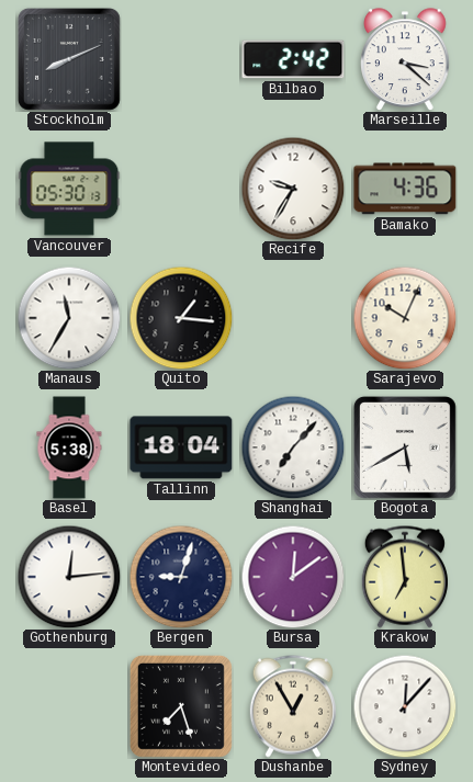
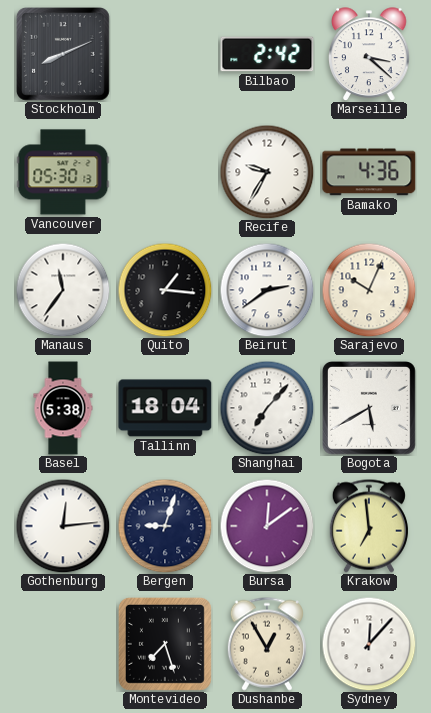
Manaus: 11:35 -> 11:36 (63, 290)
Beirut: none -> 2:39 (267, 290)
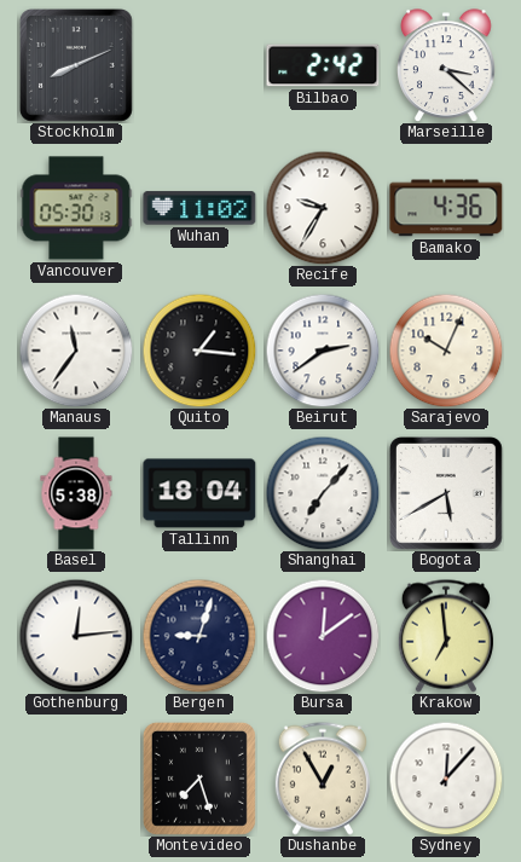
Wuhan: none -> 11:02 (199, 208)
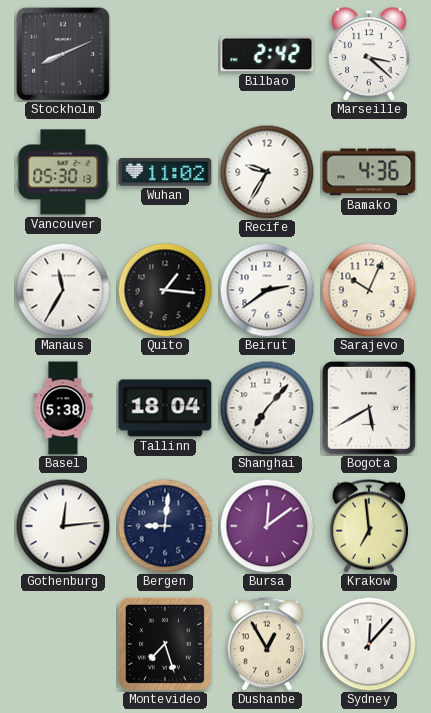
Manaus: 11:36 -> 11:35 (63, 290)
Bergen: 9:03 -> 9:01 (165, 526)
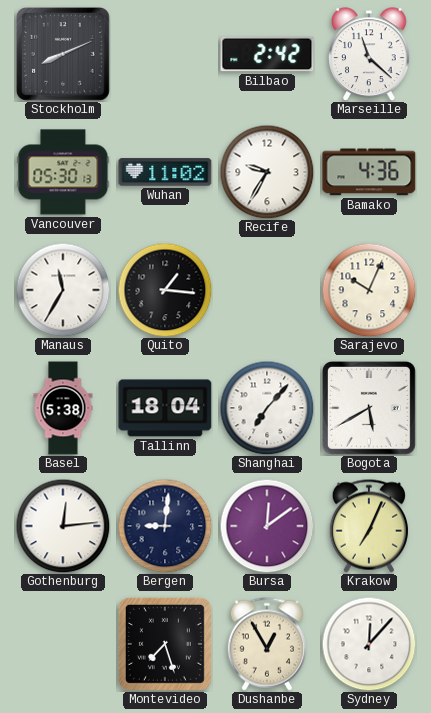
Marseille: 3:22 -> 11:22 (369, 54)
Beirut: 2:39 -> none (267, 290)
Krakow: 6:59 -> 7:04 (369, 526)
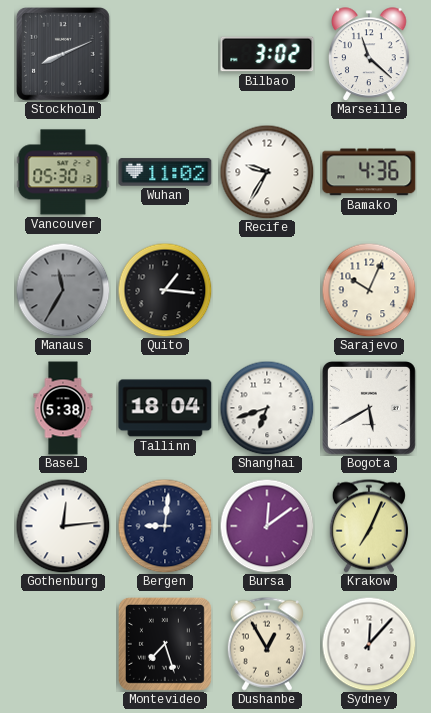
Bilbao: 2:42 -> 3:02 (267, 54)
Manaus dial: white -> grey (63, 290)
Shanghai: 7:07 -> 6:42 (267, 408)
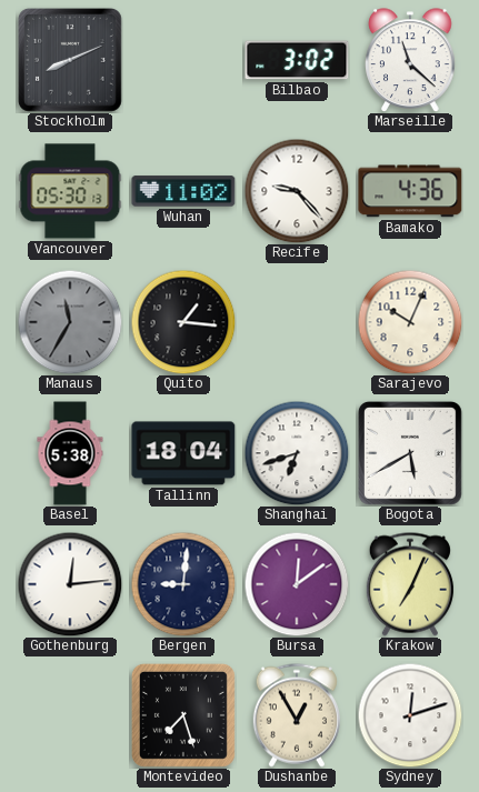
Recife: 9:35 -> 9:23 (297, 191)
Sydney: 12:07 -> 12:12 (410, 715)
